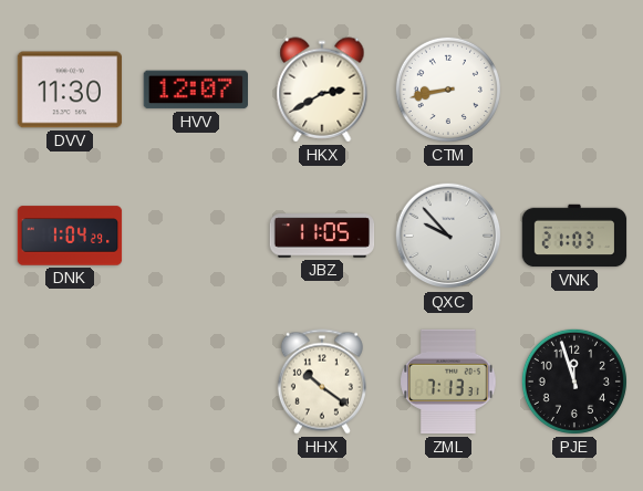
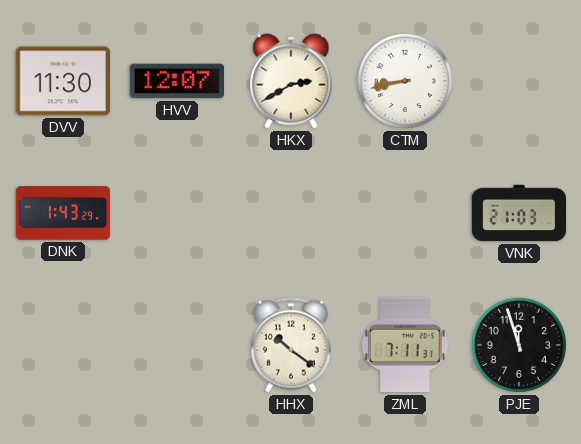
DNK: 1:04 -> 1:43 (63, 213)
JBZ: 11:05 -> none (322, 236)
QXC: 9:53 -> none (448, 236)
ZML: 7:13 -> 7:11 (405, 345)
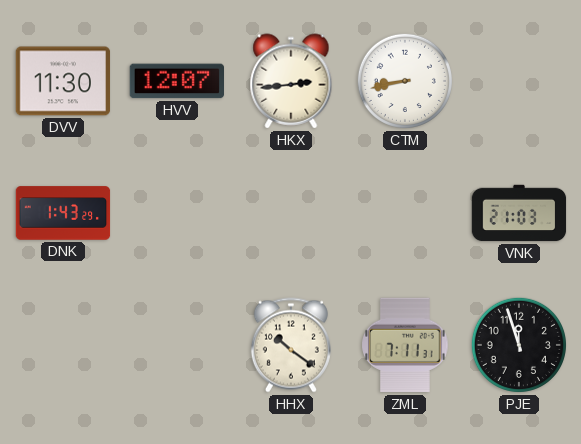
HKX: 2:40 -> 2:44 (291, 81)
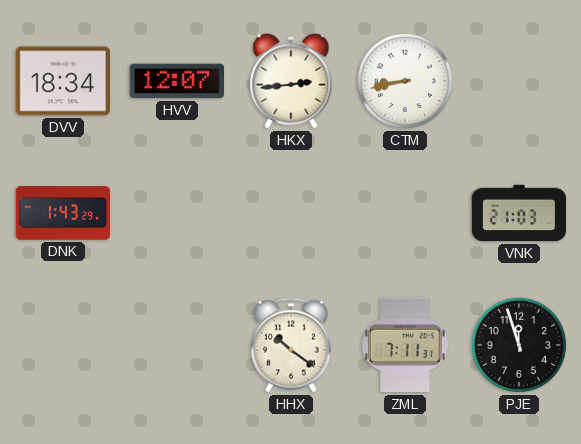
DVV: 11:30 -> 18:34 (63, 81)
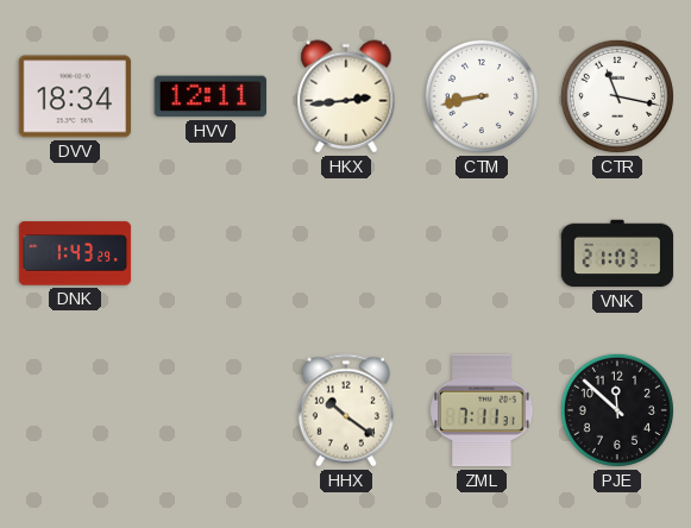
HVV: 12:07 -> 12:11 (209, 96)
CTR: none -> 11:17 (617, 96)
PJE: 11:57 -> 11:52 (617, 410)
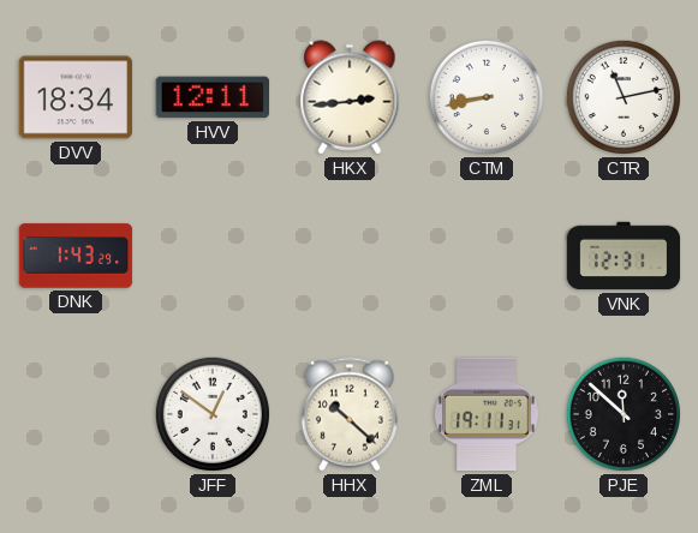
CTR: 11:17 -> 11:13 (624, 97)
VNK: 21:03 -> 12:31 (624, 256)
JFF: none -> 12:51 (213, 414)
HHX: 10:21 -> 10:22 (350, 414)
ZML: 7:11 -> 19:11 (487, 414)
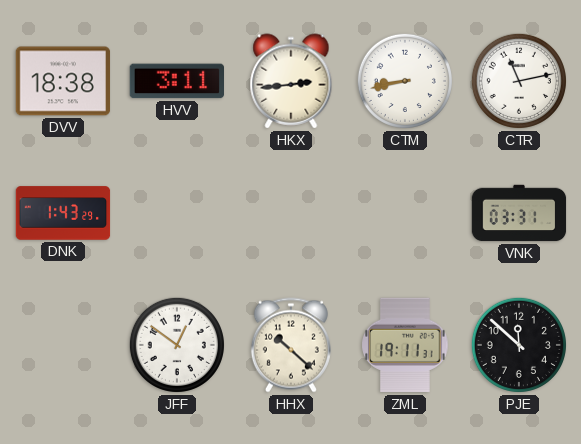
DVV: 18:34 -> 18:38 (63, 81)
HVV: 12:11 -> 3:11 (176, 81)
VNK: 12:31 -> 03:31 (519, 213)
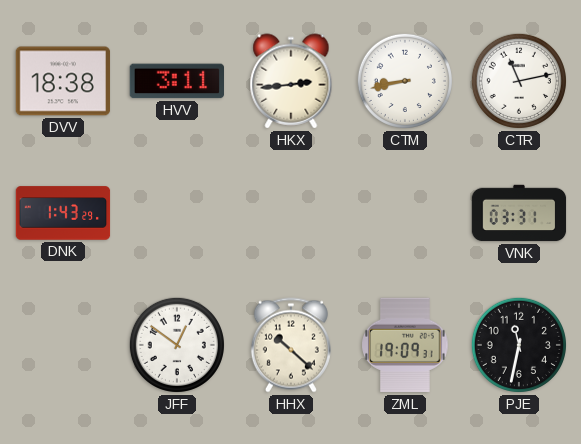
ZML: 19:11 -> 19:09 (405, 345)
PJE: 11:52 -> 11:32 (519, 345)
